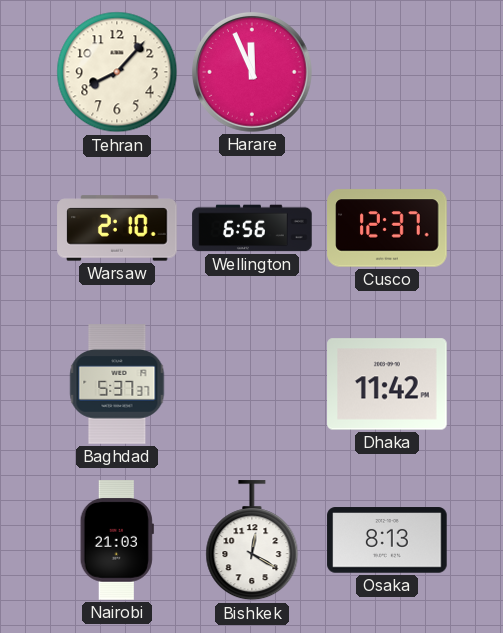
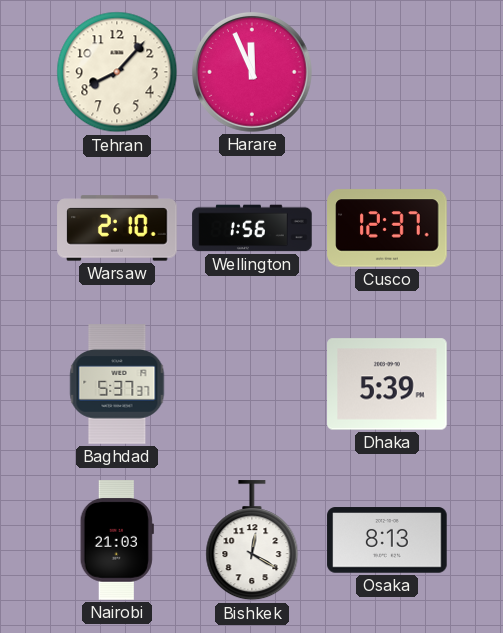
Wellington: 6:56 -> 1:56 (252, 228)
Dhaka: 11:42 -> 5:39 (387, 384)
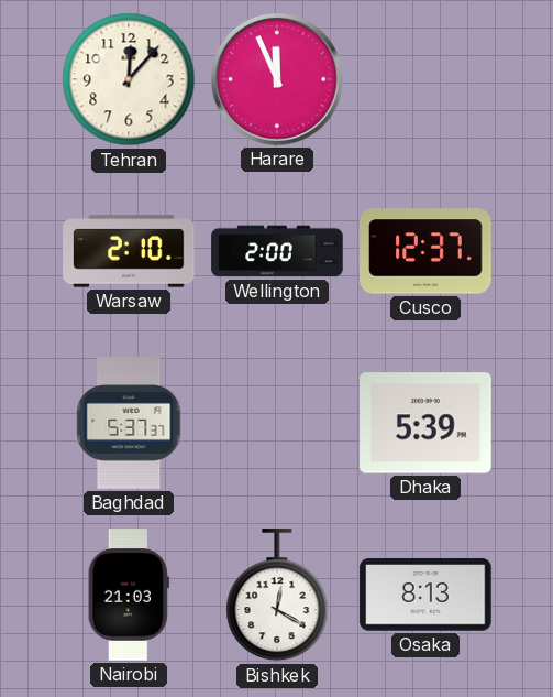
Tehran: 8:07 -> 12:07 (129, 79)
Wellington: 1:56 -> 2:00 (277, 251)
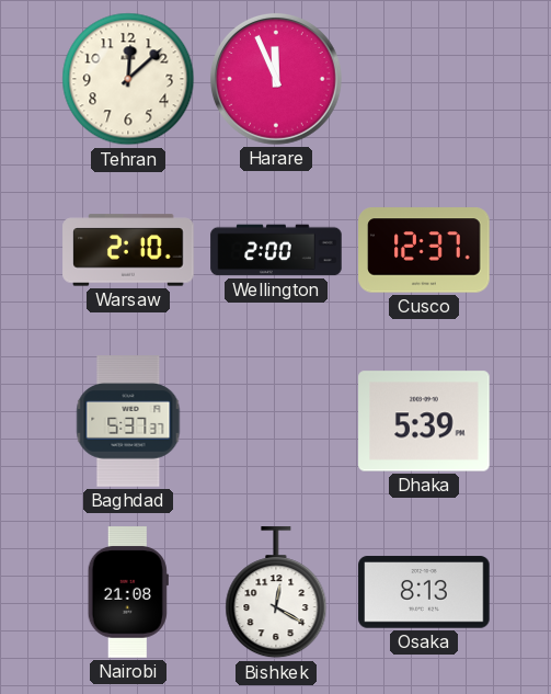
Tehran: 12:07 -> 12:08 (128, 79)
Nairobi: 21:03 -> 21:08 (128, 592)
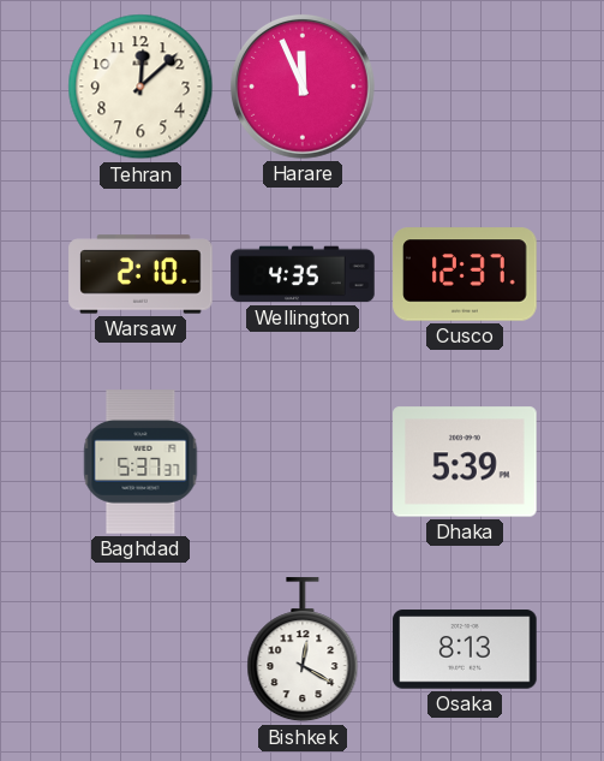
Wellington: 2:00 -> 4:35 (303, 274)
Nairobi: 21:08 -> none (128, 592)
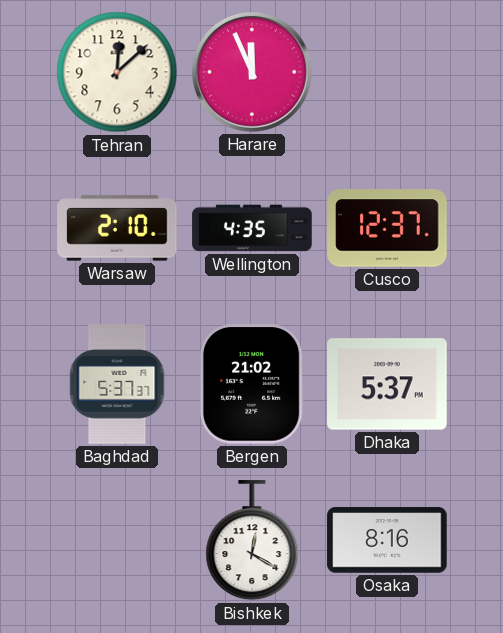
Bergen: none -> 21:02 (252, 384)
Dhaka: 5:39 -> 5:37 (387, 384)
Osaka: 8:13 -> 8:16 (387, 540)
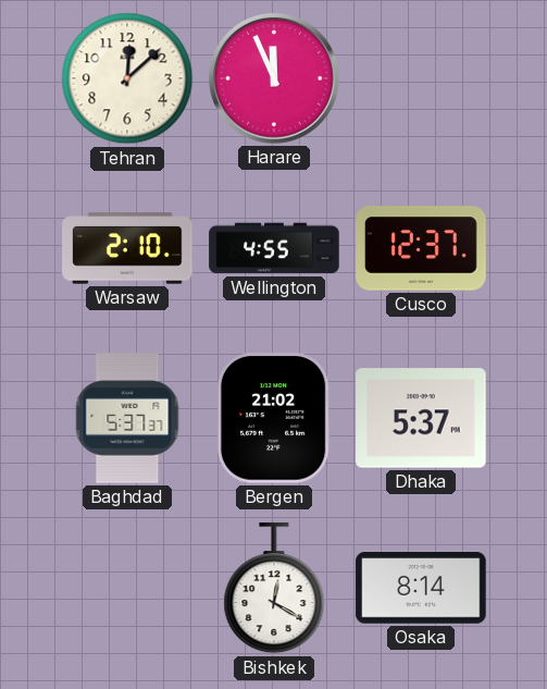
Wellington: 4:35 -> 4:55 (274, 248)
Osaka: 8:16 -> 8:14 (421, 588)
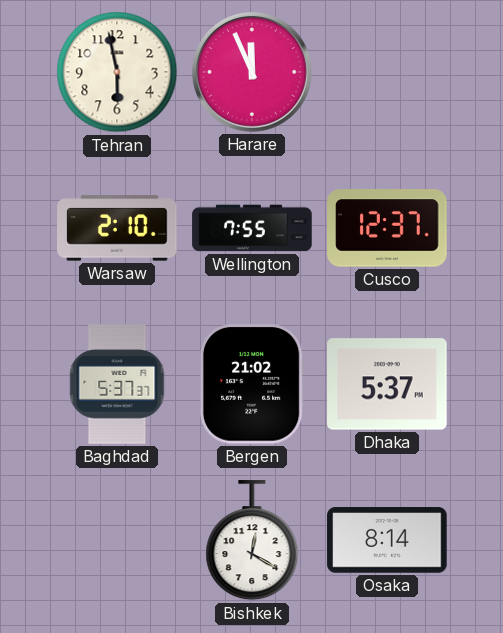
Tehran: 12:08 -> 5:58 (117, 72)
Wellington: 4:55 -> 7:55 (252, 228)
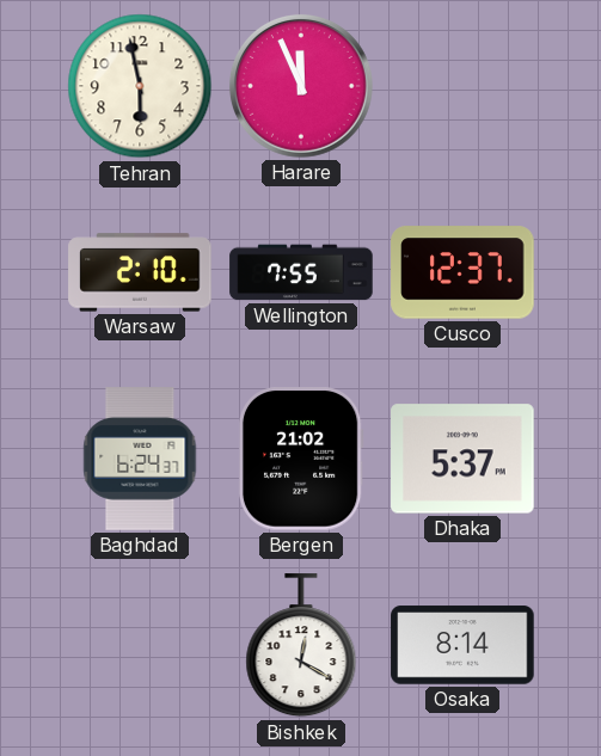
Baghdad: 5:37 -> 6:24 (140, 459)
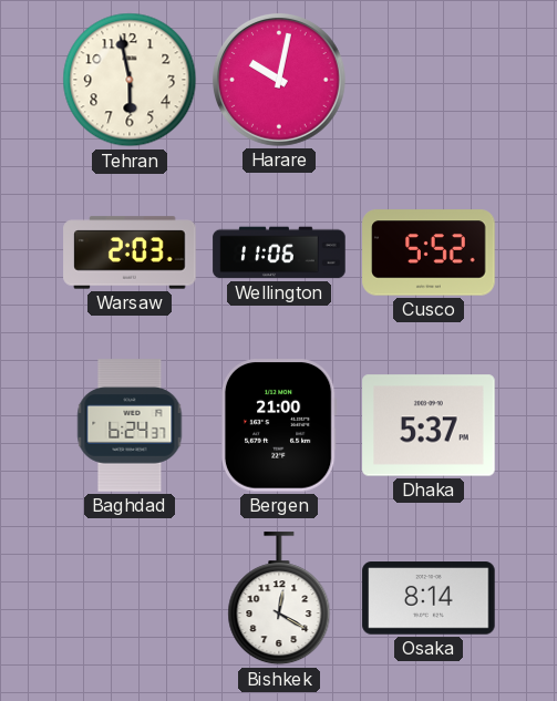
Harare: 11:56 -> 10:02 (279, 80)
Warsaw: 2:10 -> 2:03 (130, 252)
Wellington: 7:55 -> 11:06 (279, 252)
Cusco: 12:37 -> 5:52 (429, 252)
Bergen: 21:02 -> 21:00 (279, 425)
